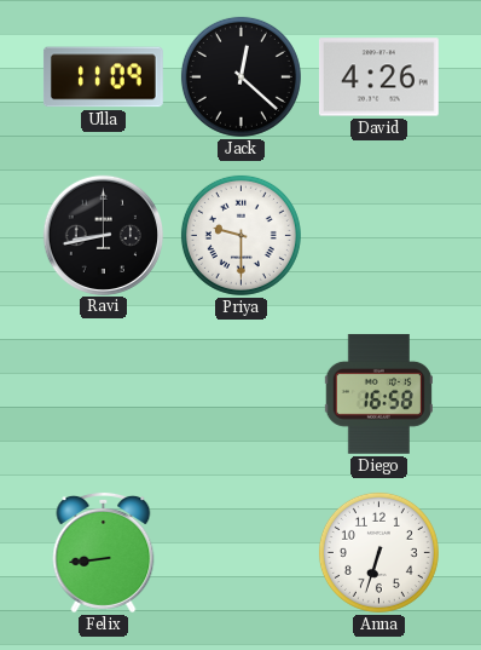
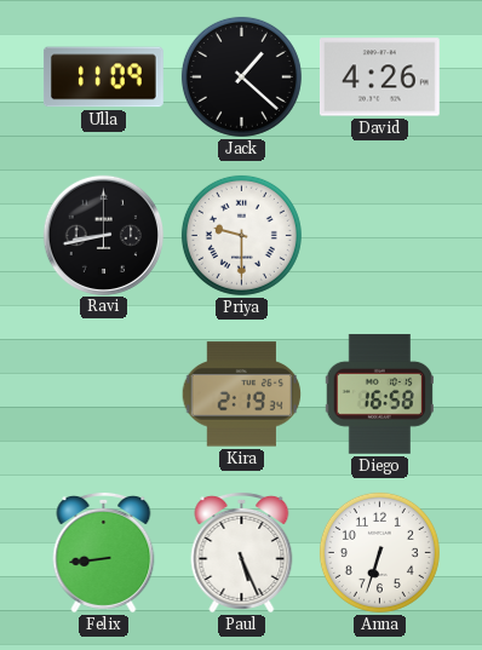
Jack: 12:22 -> 1:22 (241, 76)
Kira: none -> 2:19 (242, 395)
Paul: none -> 5:26 (242, 552)
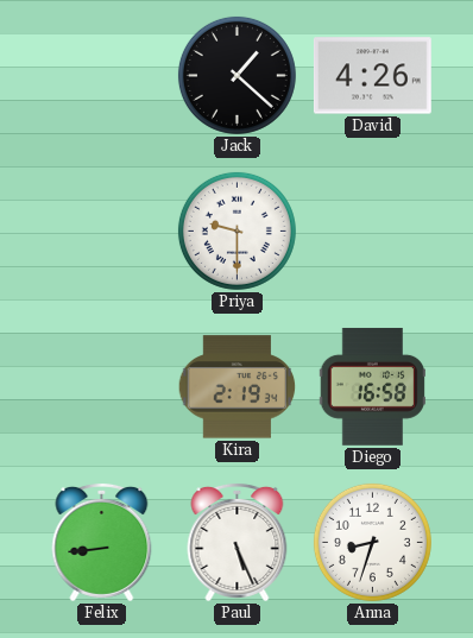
Ulla: 11:09 -> none (103, 77)
Ravi: 8:43 -> none (103, 235)
Anna: 6:33 -> 8:33 (372, 542)
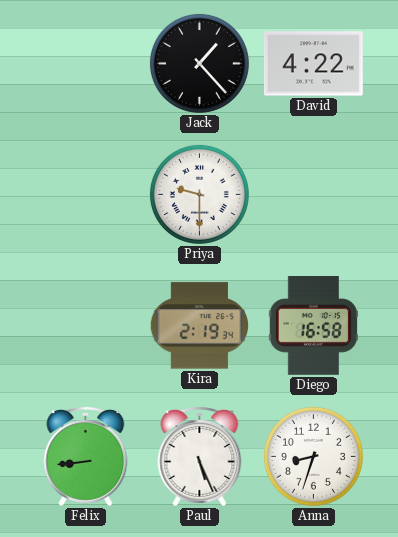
Jack: 1:22 -> 1:23 (199, 63)
David: 4:26 -> 4:22 (313, 64)
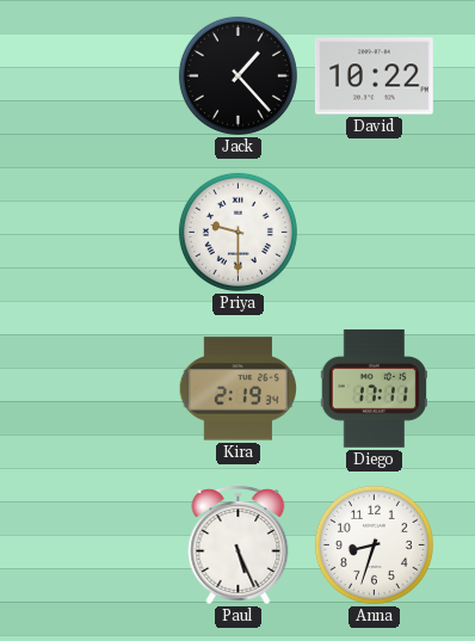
David: 4:22 -> 10:22 (374, 76)
Diego: 16:58 -> 17:11 (374, 388)
Felix: 8:44 -> none (86, 456)
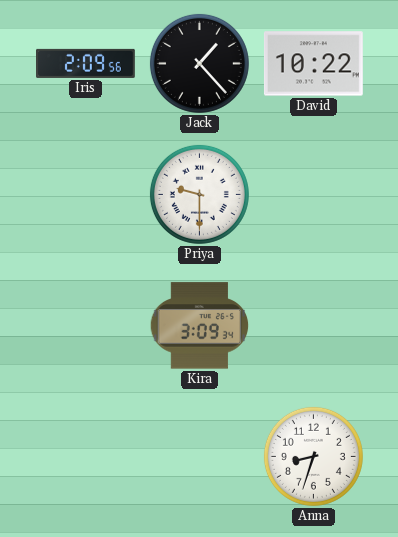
Iris: none -> 2:09 (86, 63)
Kira: 2:19 -> 3:09 (200, 326)
Diego: 17:11 -> none (374, 388)
Paul: 5:26 -> none (239, 544)
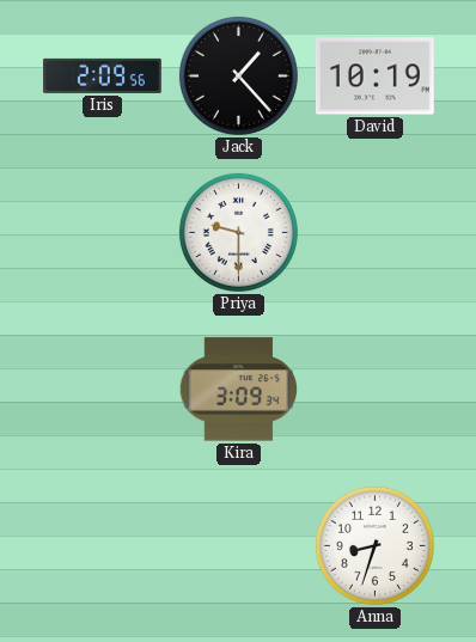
David: 10:22 -> 10:19 (374, 77)
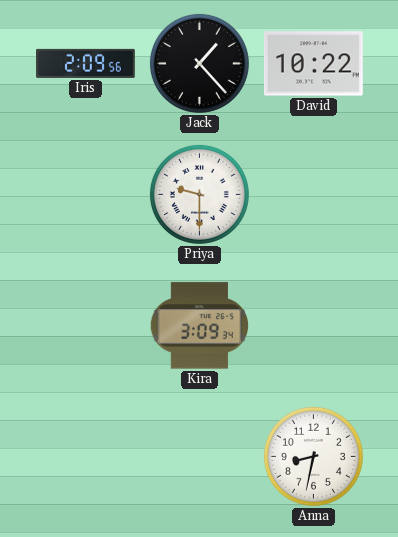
David: 10:19 -> 10:22 (313, 64)
Anna: 8:33 -> 8:32 (313, 456)
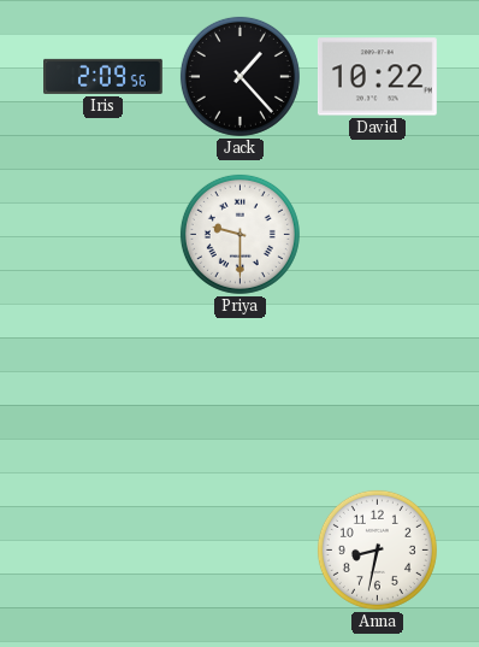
Kira: 3:09 -> none (200, 326)
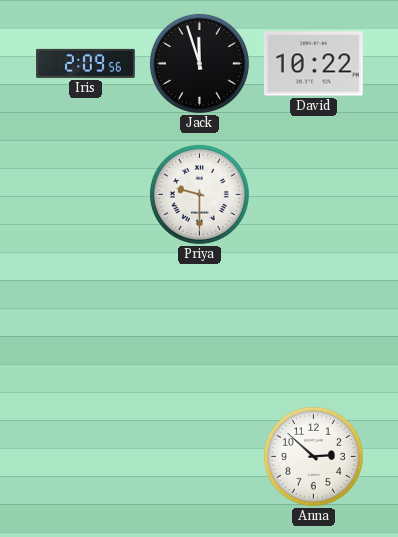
Jack: 1:23 -> 11:57 (199, 63)
Anna: 8:32 -> 2:52 (313, 456)
